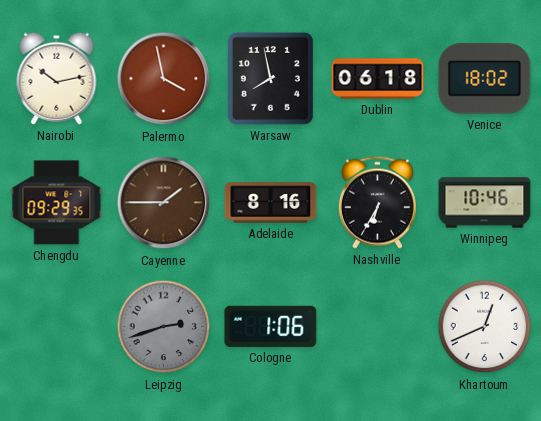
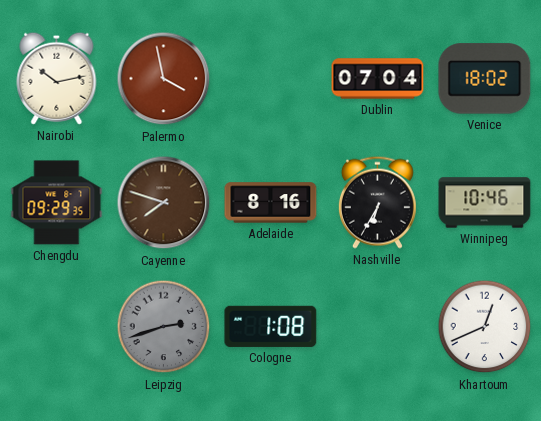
Warsaw: 7:58 -> none (270, 78)
Dublin: 06:18 -> 07:04 (378, 79)
Cayenne: 1:45 -> 7:48 (164, 203)
Cologne: 1:06 -> 1:08 (271, 326)
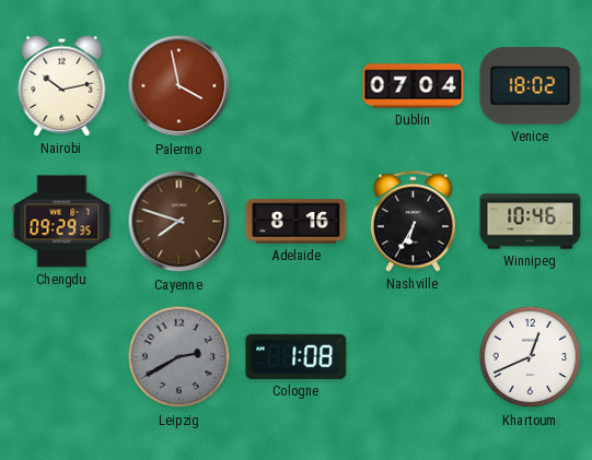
Leipzig: 2:42 -> 2:40 (179, 357)
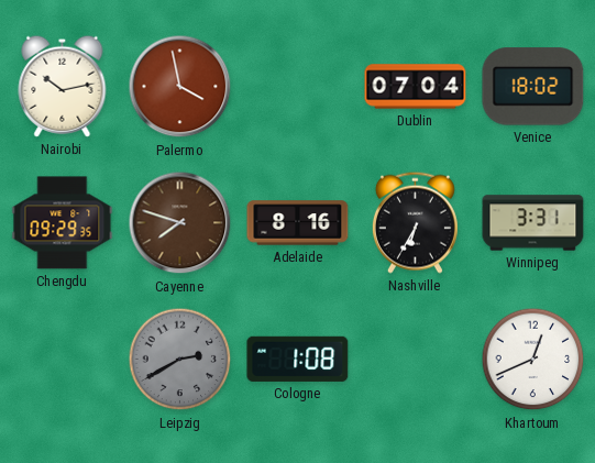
Winnipeg: 10:46 -> 3:31 (533, 223)
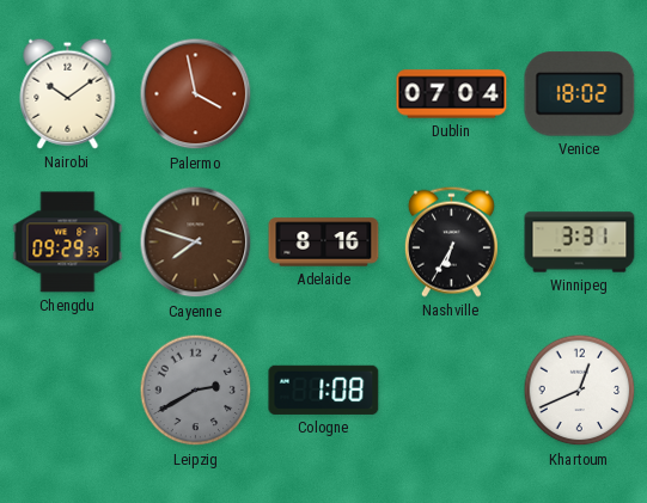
Nairobi: 10:13 -> 10:09 (68, 93)
